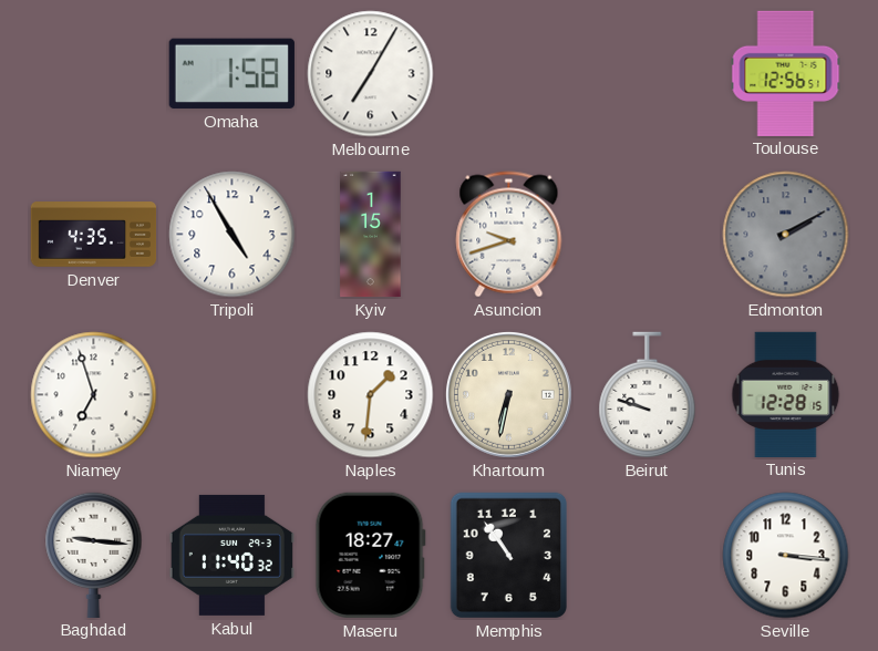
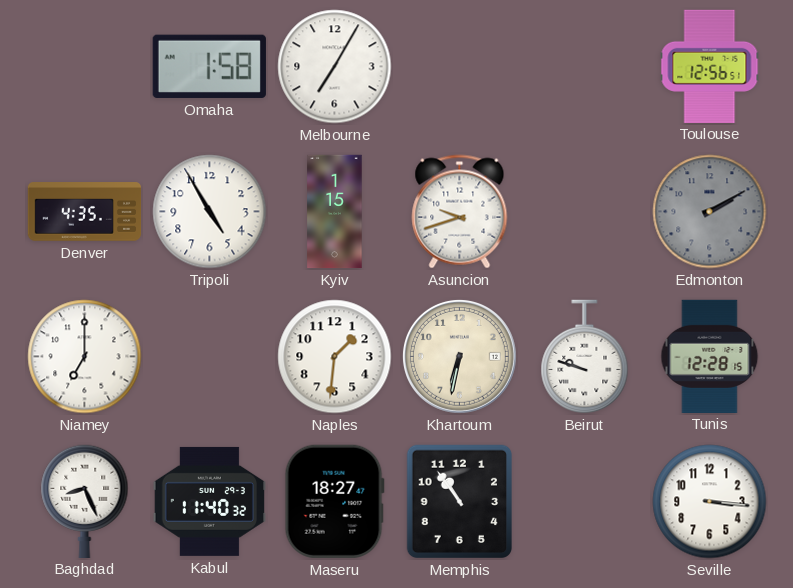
Niamey: 6:57 -> 7:00 (85, 357)
Baghdad: 9:16 -> 8:26 (85, 501)
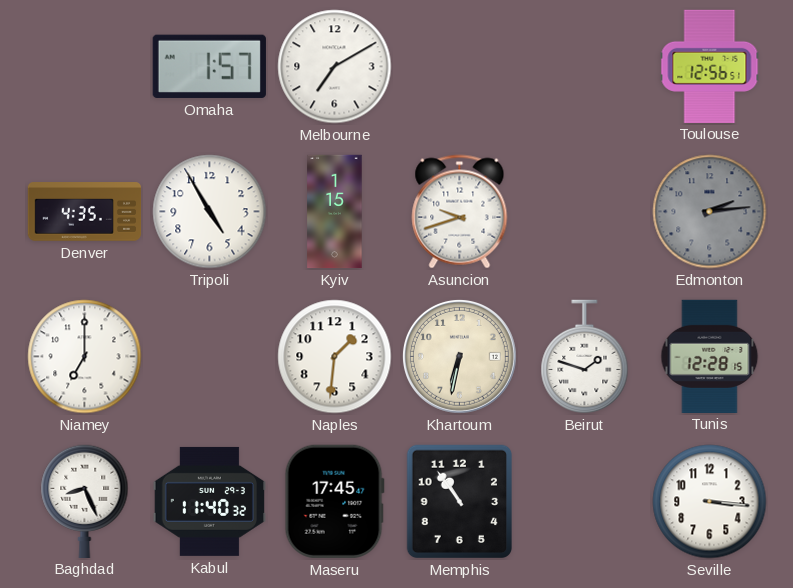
Omaha: 1:58 -> 1:57 (209, 66)
Melbourne: 7:05 -> 7:10 (335, 67)
Edmonton: 2:10 -> 2:14 (710, 212)
Beirut: 9:48 -> 1:48 (585, 357)
Maseru: 18:27 -> 17:45 (334, 501)
